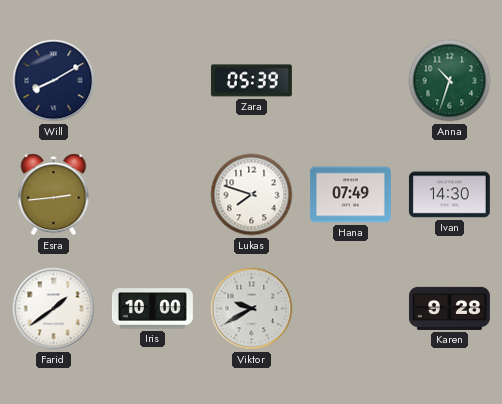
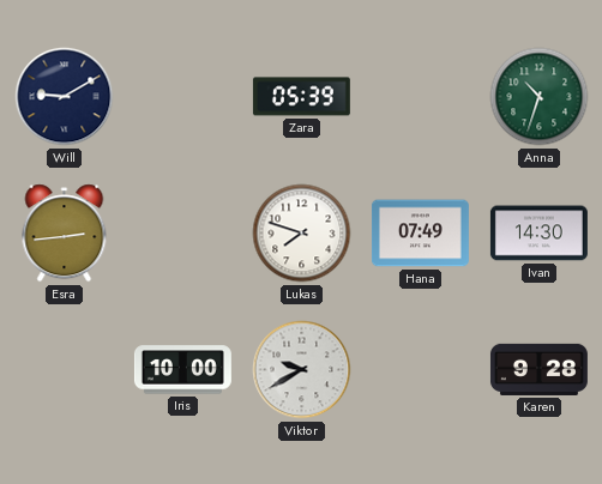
Will: 8:10 -> 9:10 (65, 97)
Farid: 1:39 -> none (54, 309)
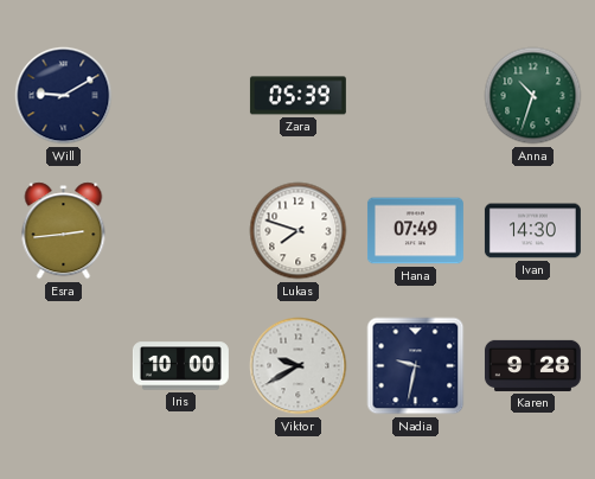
Nadia: none -> 9:32 (416, 366)
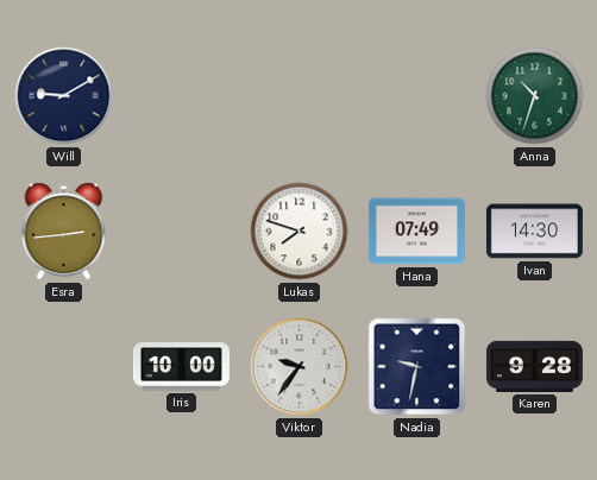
Zara: 05:39 -> none (297, 96)
Viktor: 9:40 -> 9:36 (300, 367)
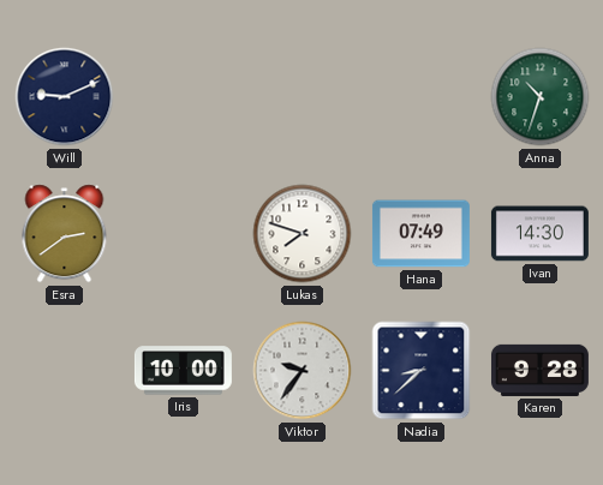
Will: 9:10 -> 9:11 (65, 97)
Esra: 2:44 -> 2:39 (65, 234)
Nadia: 9:32 -> 8:38 (422, 371)
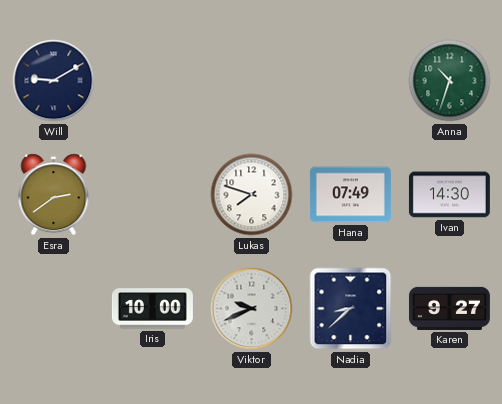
Will: 9:11 -> 9:10 (54, 81)
Viktor: 9:36 -> 9:41 (252, 309)
Karen: 9:28 -> 9:27 (449, 308)
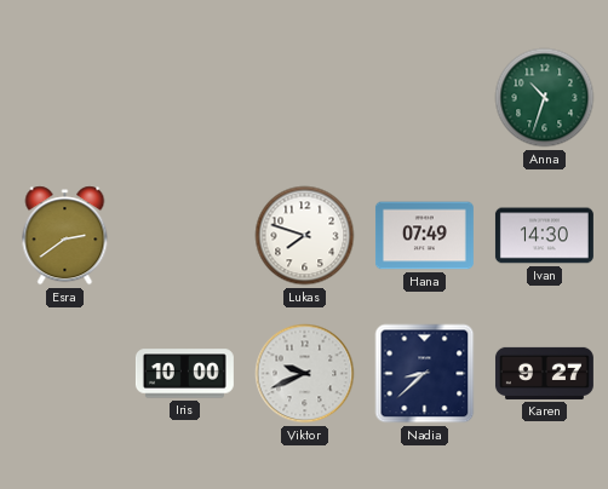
Will: 9:10 -> none (54, 81)
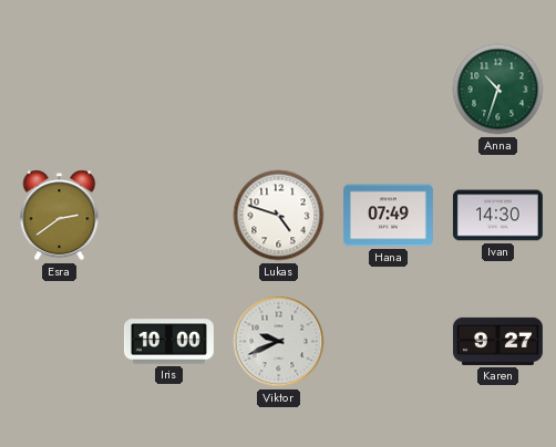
Lukas: 7:48 -> 4:48 (279, 216)
Nadia: 8:38 -> none (425, 374)
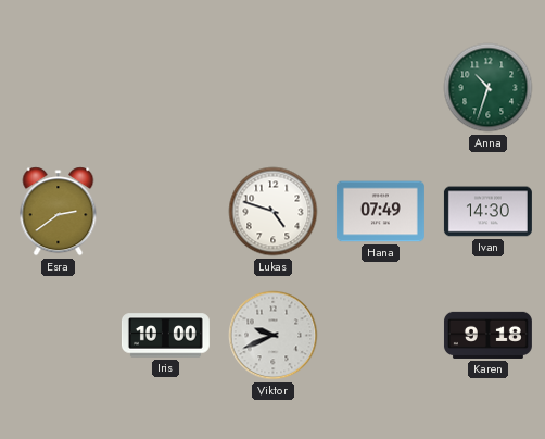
Karen: 9:27 -> 9:18 (487, 335)
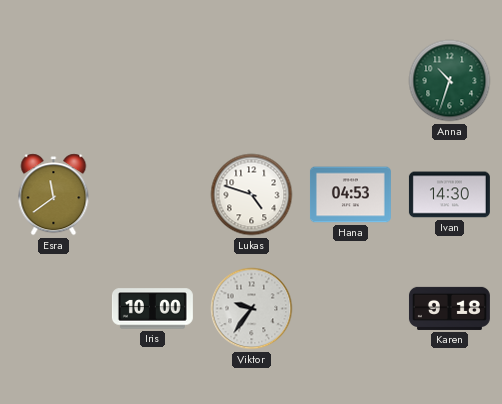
Esra: 2:39 -> 11:39 (54, 195)
Hana: 07:49 -> 04:53 (350, 195)
Viktor: 9:41 -> 9:36 (252, 309)
